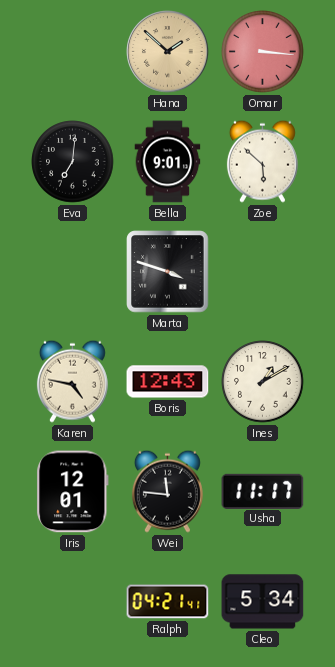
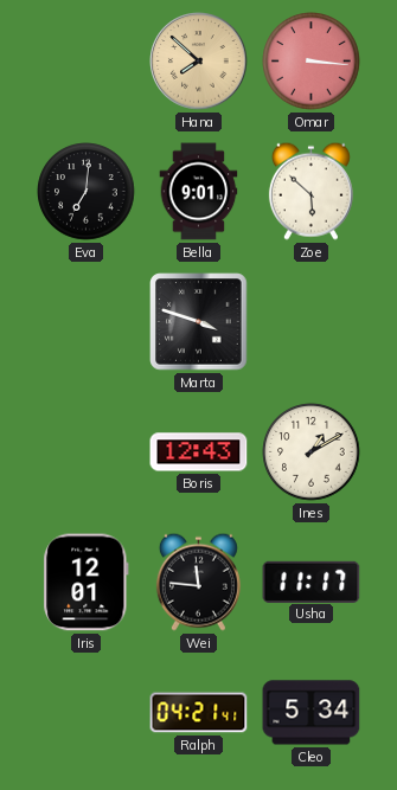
Hana: 1:52 -> 7:52 (199, 62)
Karen: 4:47 -> none (72, 381)
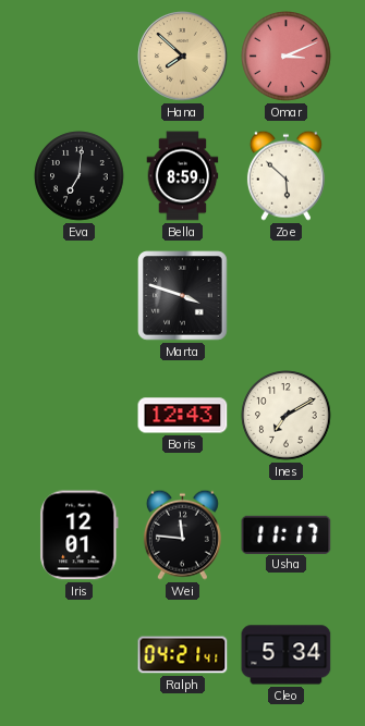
Omar: 3:16 -> 3:11 (287, 57)
Bella: 9:01 -> 8:59 (183, 176)
Ines: 1:10 -> 7:10 (287, 416)
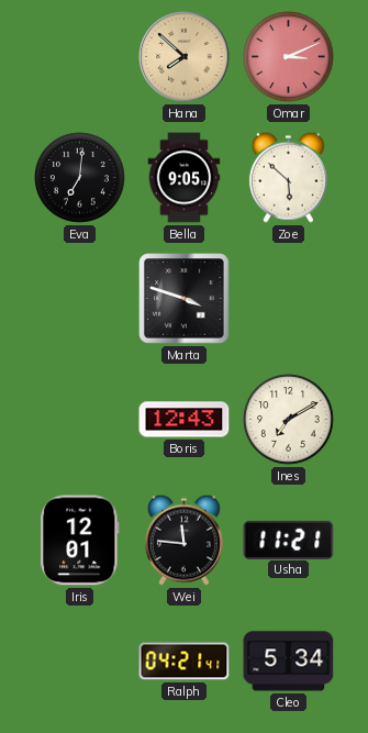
Bella: 8:59 -> 9:05 (185, 178)
Usha: 11:17 -> 11:21 (289, 540)
